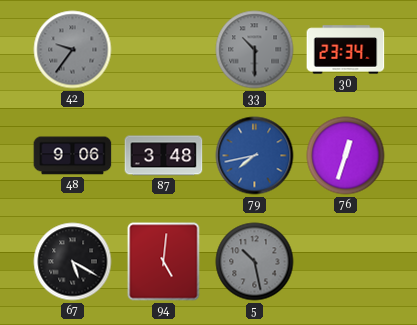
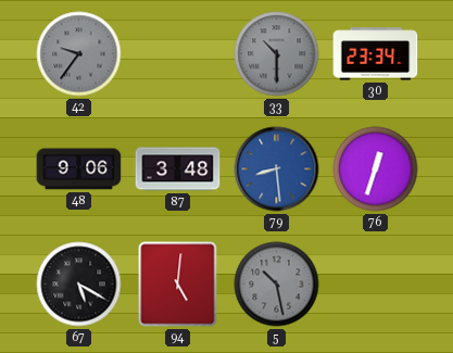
79: 7:43 -> 8:29 (277, 169)
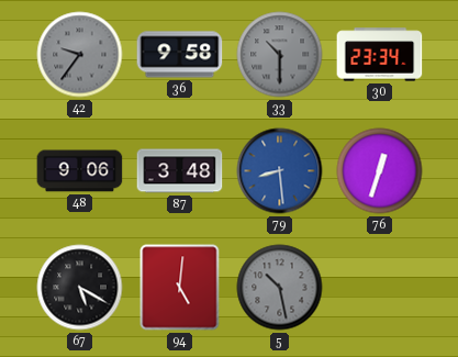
36: none -> 9:58 (180, 55)
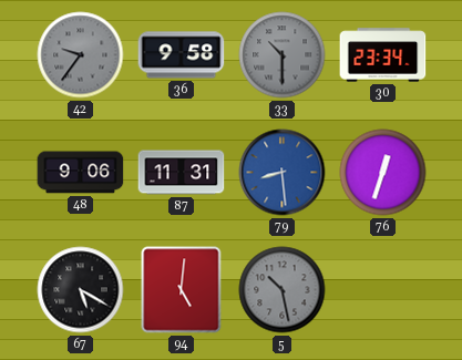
87: 3:48 -> 11:31 (182, 173)
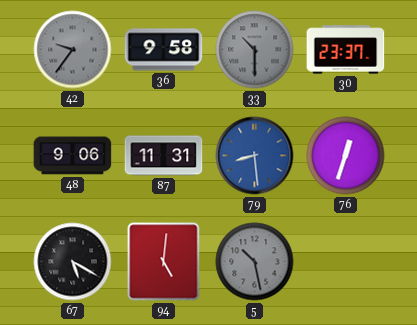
30: 23:34 -> 23:37 (346, 50)
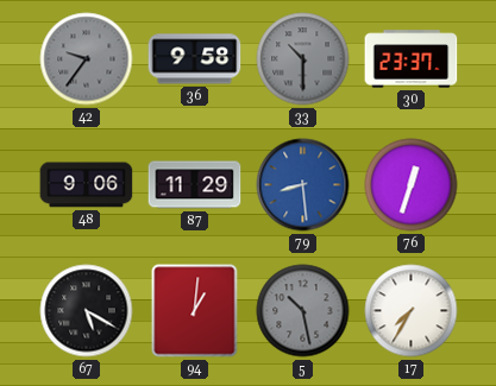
87: 11:31 -> 11:29 (195, 185)
94: 5:01 -> 1:01 (195, 311)
17: none -> 7:35 (412, 311)
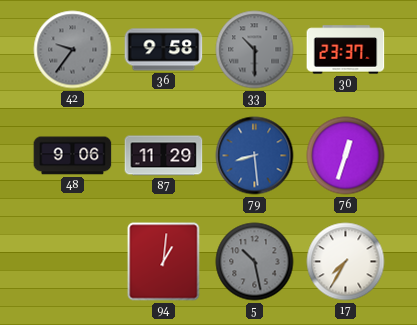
67: 5:20 -> none (87, 311)
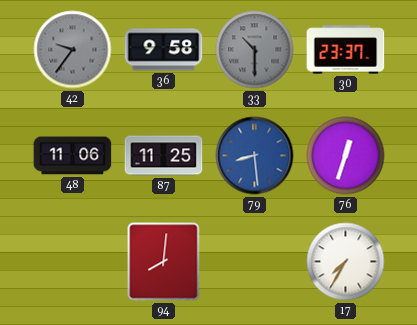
48: 9:06 -> 11:06 (73, 156)
87: 11:29 -> 11:25 (164, 156)
94: 1:01 -> 8:01 (164, 262)
5: 10:28 -> none (255, 262)
